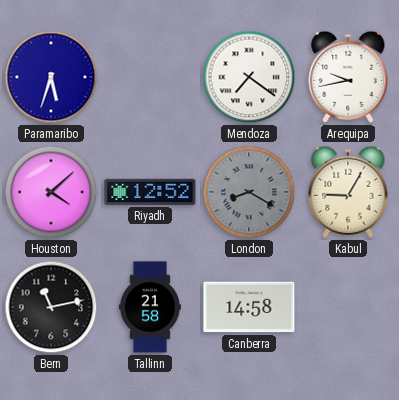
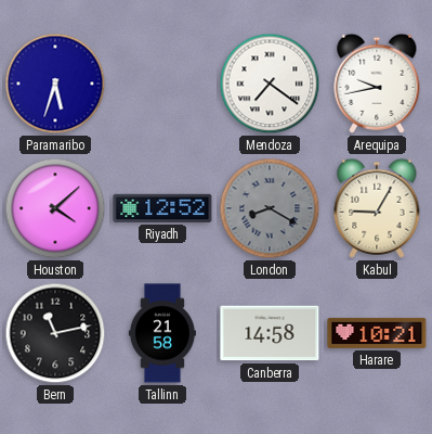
Harare: none -> 10:21 (377, 333)
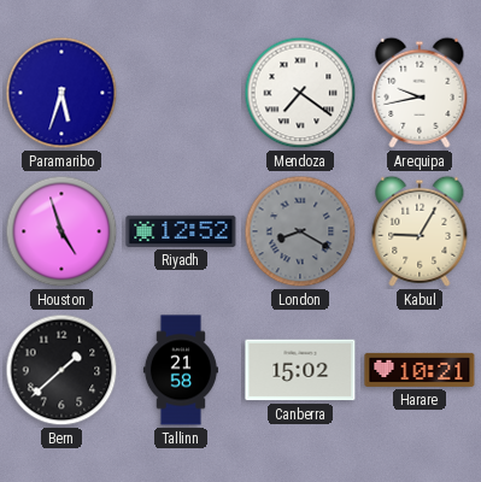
Houston: 4:08 -> 4:57 (61, 231)
Bern: 11:13 -> 1:38 (61, 370)
Canberra: 14:58 -> 15:02 (300, 370)
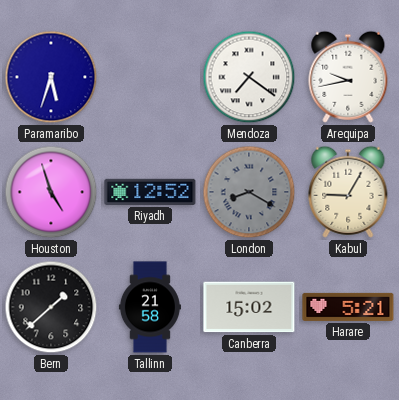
Harare: 10:21 -> 5:21 (348, 307)
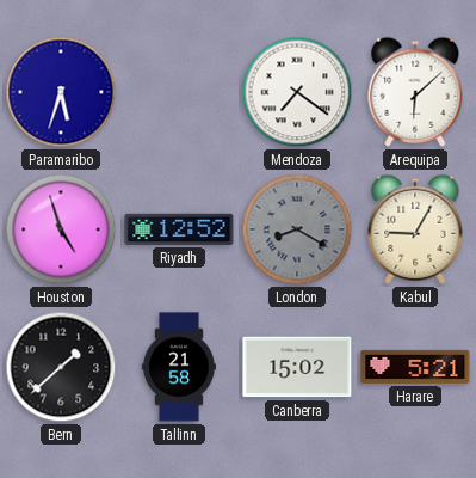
Arequipa: 9:43 -> 6:08 (415, 92)
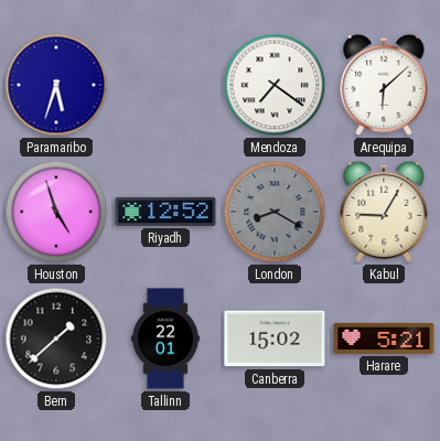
Tallinn: 21:58 -> 22:01 (165, 338)
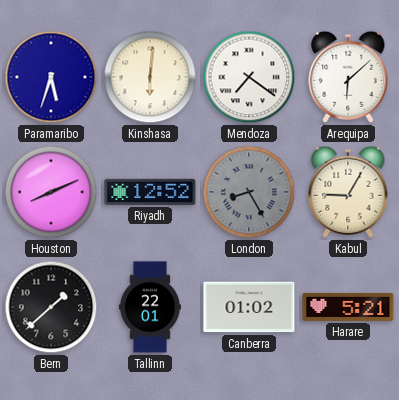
Kinshasa: none -> 6:01 (150, 77)
Houston: 4:57 -> 8:11 (51, 192)
London: 8:20 -> 8:25 (249, 192)
Canberra: 15:02 -> 01:02 (249, 307)
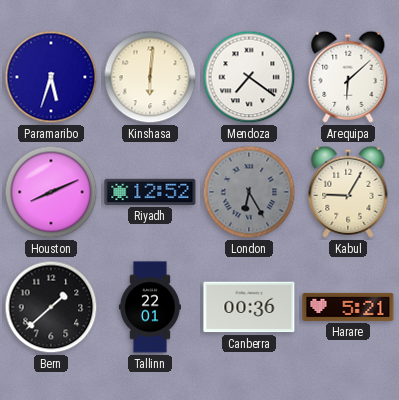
London: 8:25 -> 6:25 (249, 192)
Canberra: 01:02 -> 00:36 (249, 307)
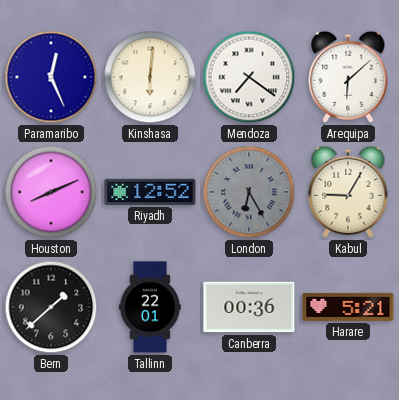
Paramaribo: 5:33 -> 12:26 (51, 77)
